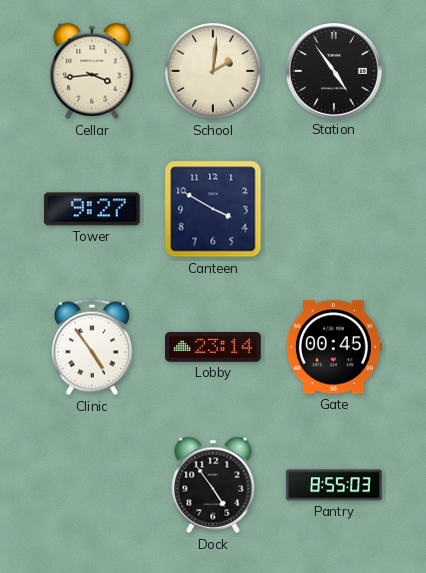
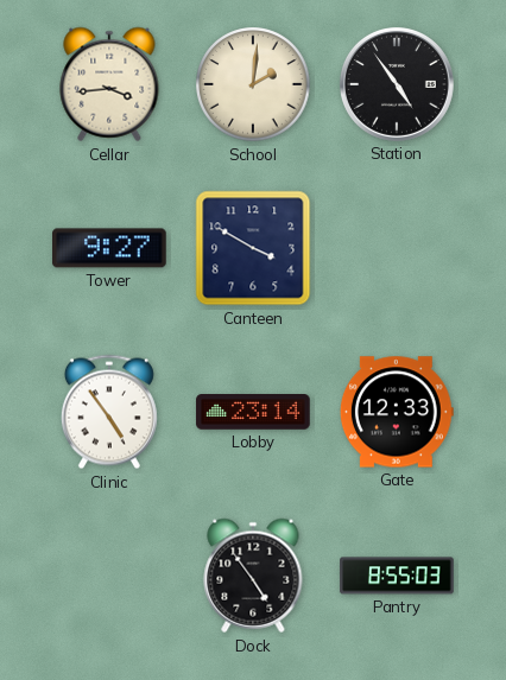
Gate: 00:45 -> 12:33 (397, 412)
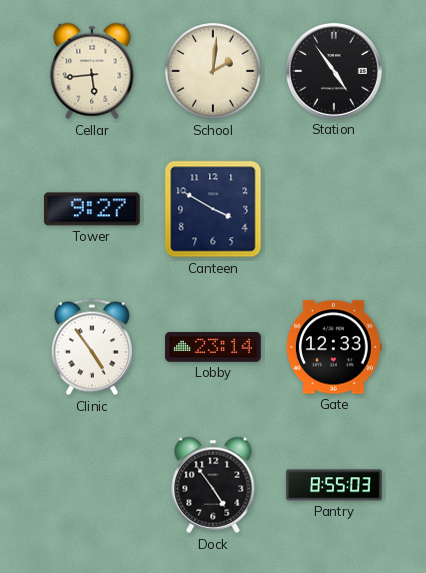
Cellar: 3:44 -> 5:44 (92, 71)
